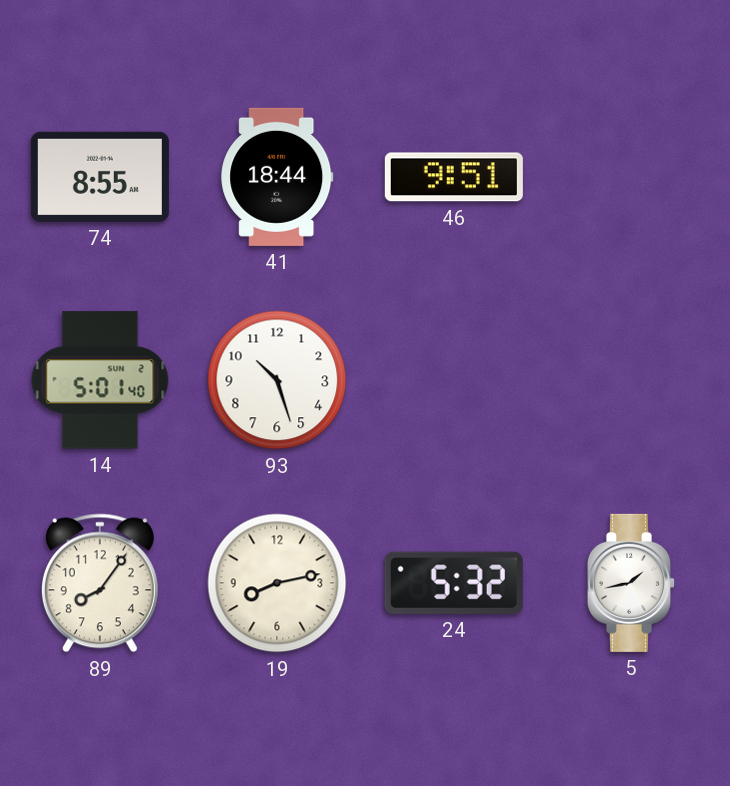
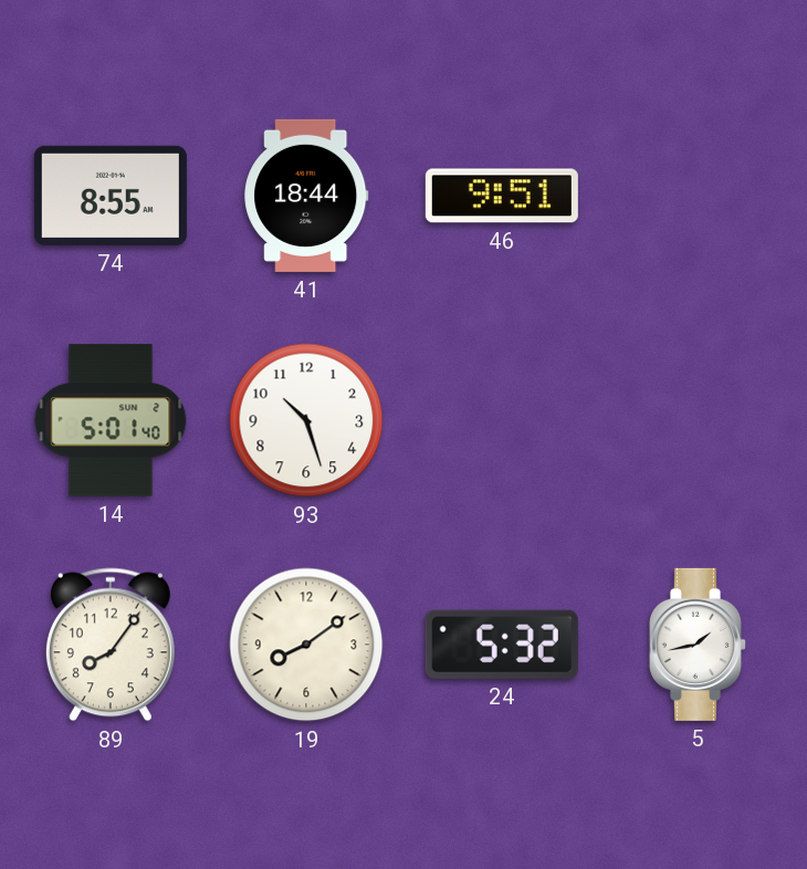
19: 8:13 -> 8:09 (306, 645)
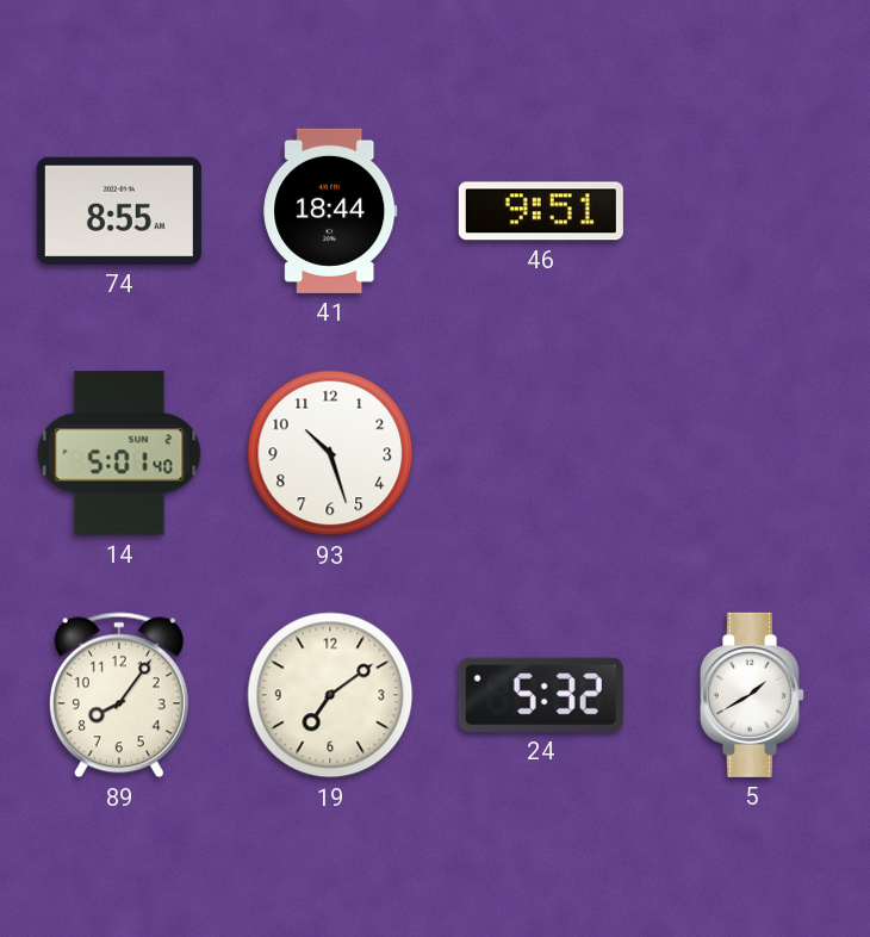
19: 8:09 -> 7:09 (330, 695)
5: 1:43 -> 1:40 (751, 695)
